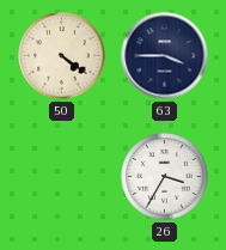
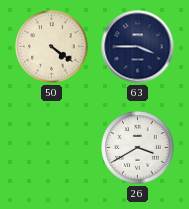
26: 3:35 -> 3:40 (138, 148)
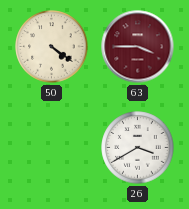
63 dial: navy -> burgundy (138, 47)
